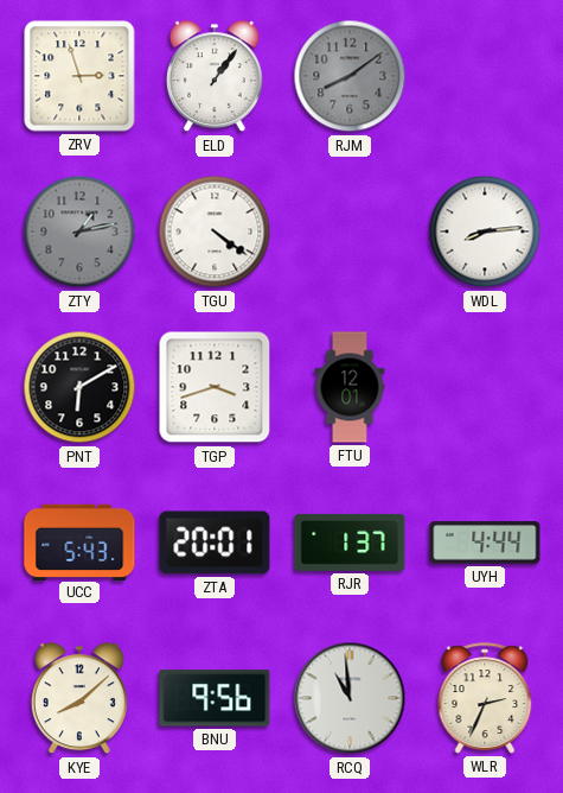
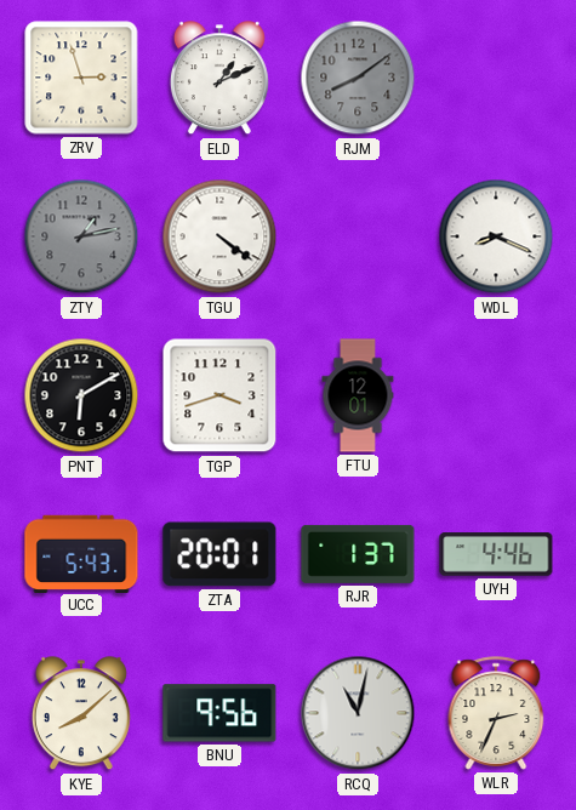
ELD: 1:06 -> 1:11 (219, 79)
WDL: 8:14 -> 8:19 (496, 236)
UYH: 4:44 -> 4:46 (496, 554)
RCQ: 10:59 -> 11:02 (358, 713)
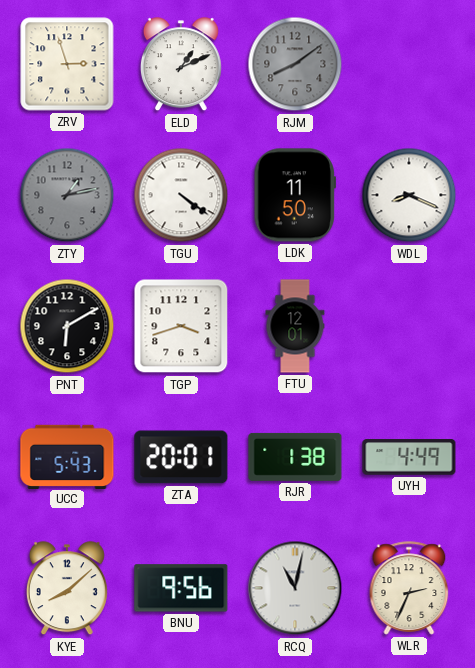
LDK: none -> 11:50 (294, 195)
RJR: 1:37 -> 1:38 (295, 457)
UYH: 4:46 -> 4:49 (409, 457)
